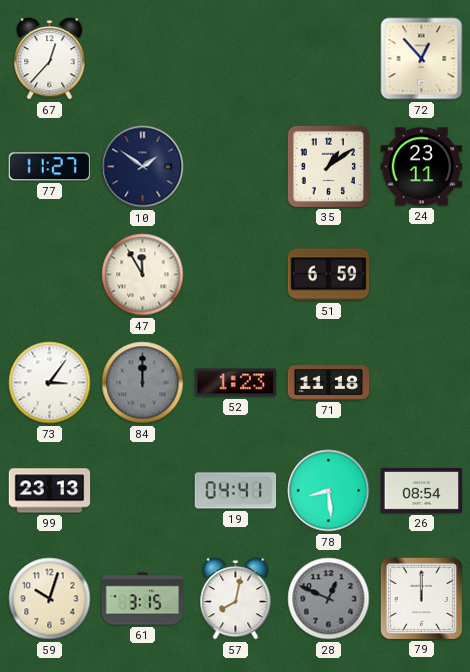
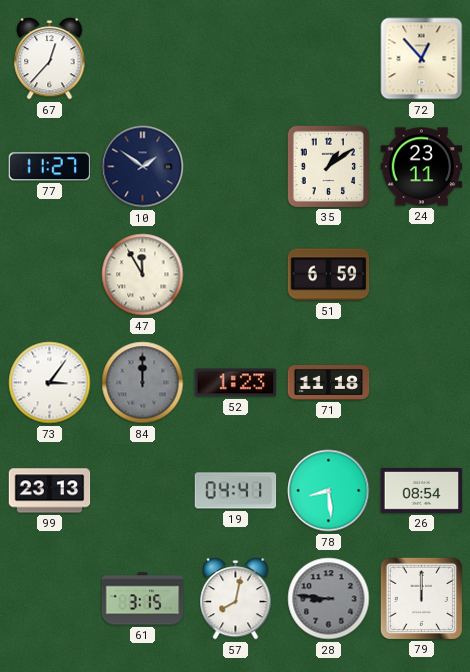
59: 10:03 -> none (50, 599)
28: 12:49 -> 8:46 (329, 599)
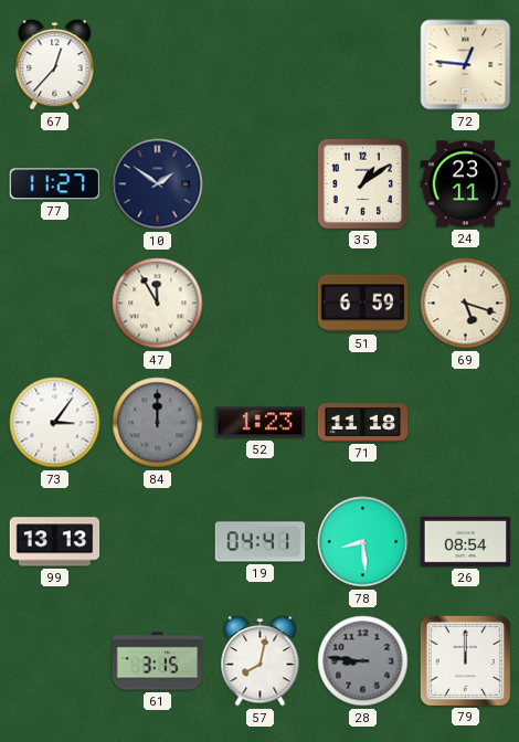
72: 12:53 -> 12:46 (466, 65)
69: none -> 5:18 (466, 304)
99: 23:13 -> 13:13 (55, 542)
